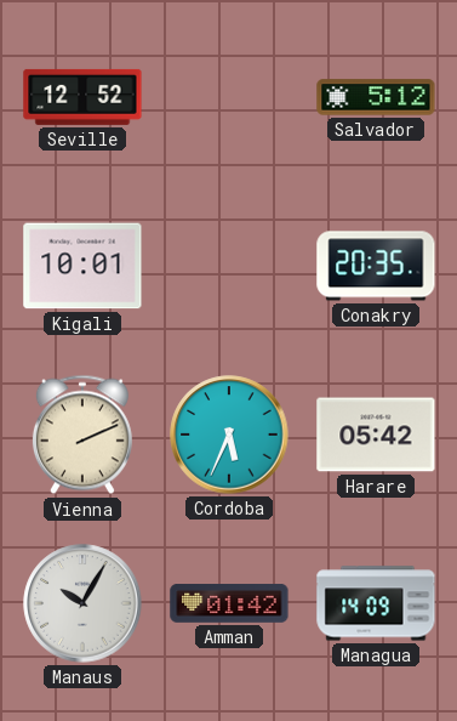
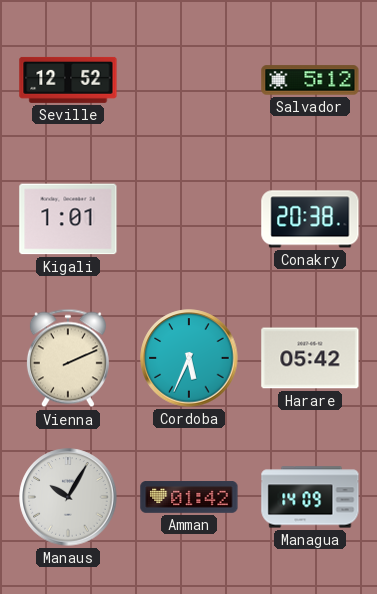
Kigali: 10:01 -> 1:01 (68, 219)
Conakry: 20:35 -> 20:38 (310, 219)
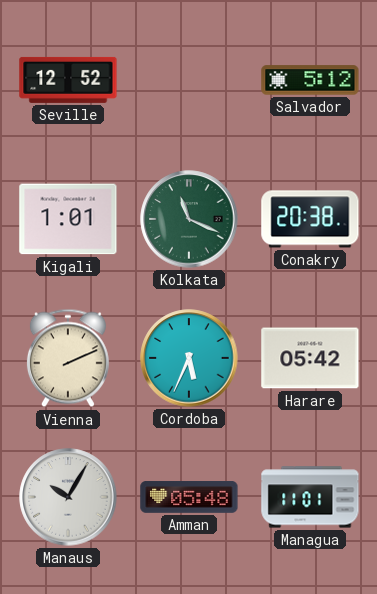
Kolkata: none -> 11:19 (189, 219)
Amman: 01:42 -> 05:48 (189, 498)
Managua: 14:09 -> 11:01 (310, 497)
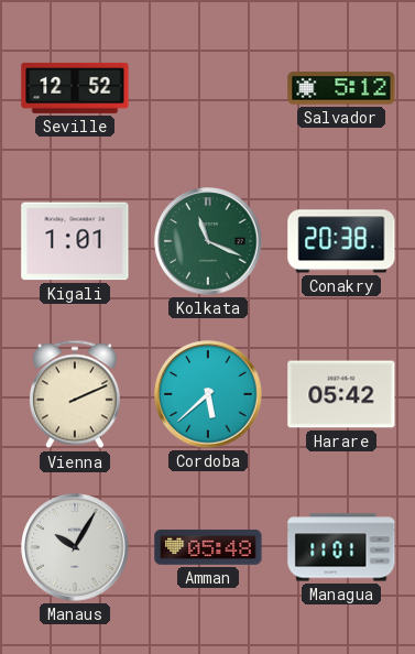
Cordoba: 5:34 -> 5:38 (208, 394)
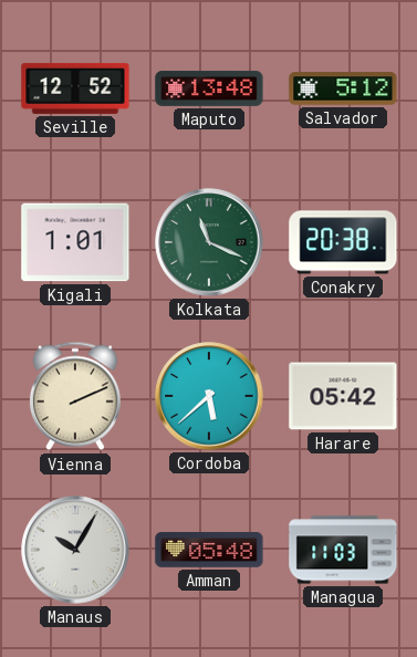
Maputo: none -> 13:48 (209, 88)
Managua: 11:01 -> 11:03 (343, 550)
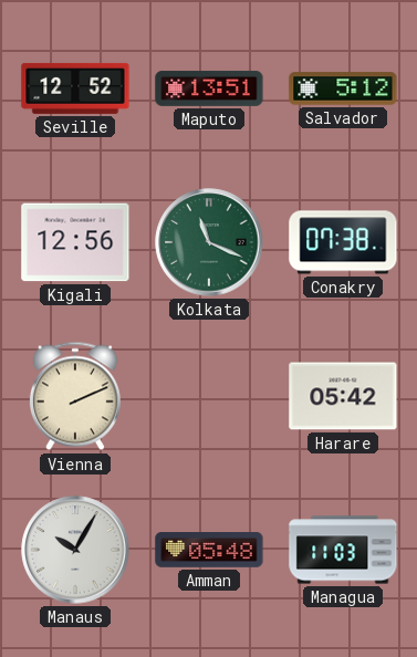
Maputo: 13:48 -> 13:51 (209, 88)
Kigali: 1:01 -> 12:56 (75, 242)
Conakry: 20:38 -> 07:38 (343, 242)
Cordoba: 5:38 -> none (209, 396)
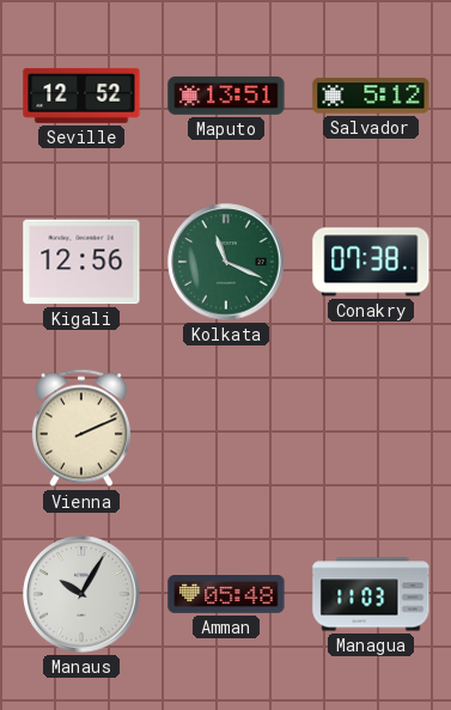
Harare: 05:42 -> none (343, 396)
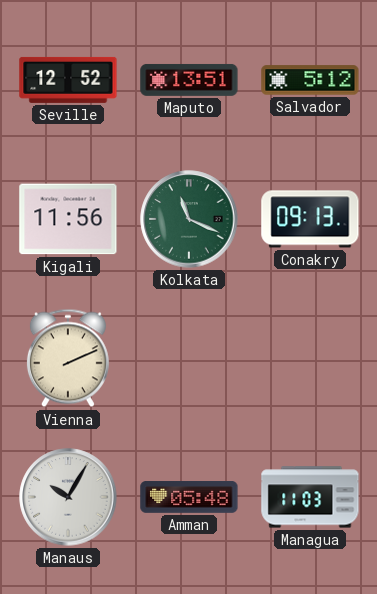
Kigali: 12:56 -> 11:56 (68, 219)
Conakry: 07:38 -> 09:13 (310, 219)
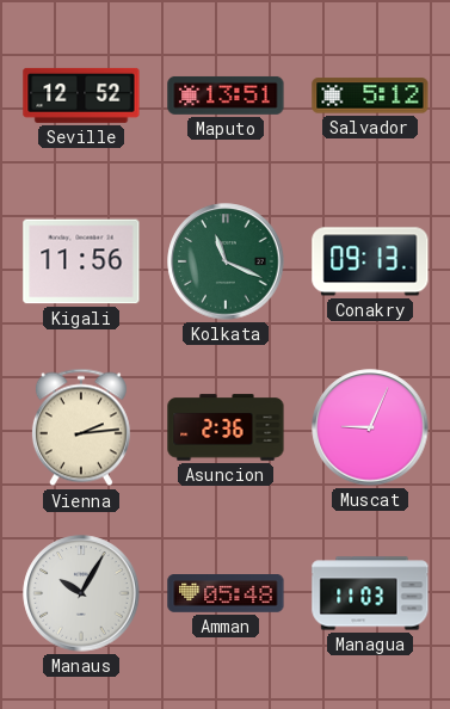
Vienna: 2:11 -> 2:14 (81, 427)
Asuncion: none -> 2:36 (226, 427)
Muscat: none -> 9:04 (370, 427)
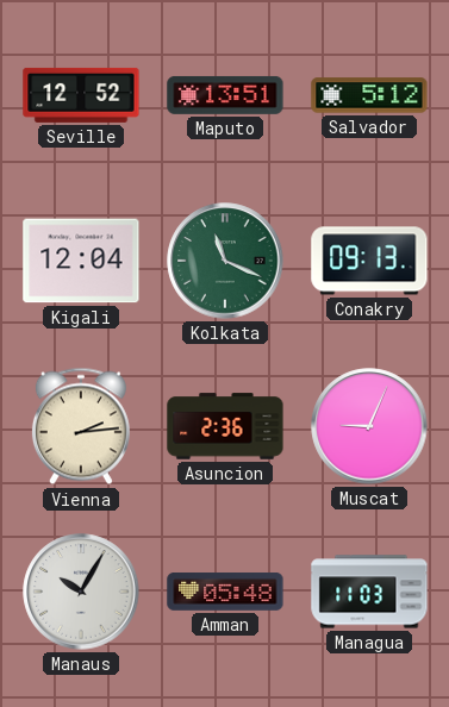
Kigali: 11:56 -> 12:04 (81, 261)
